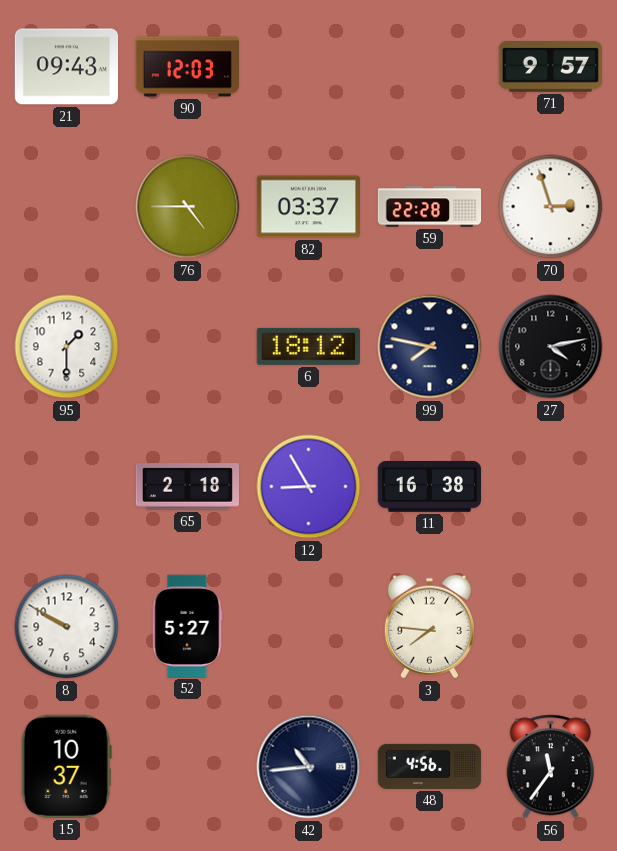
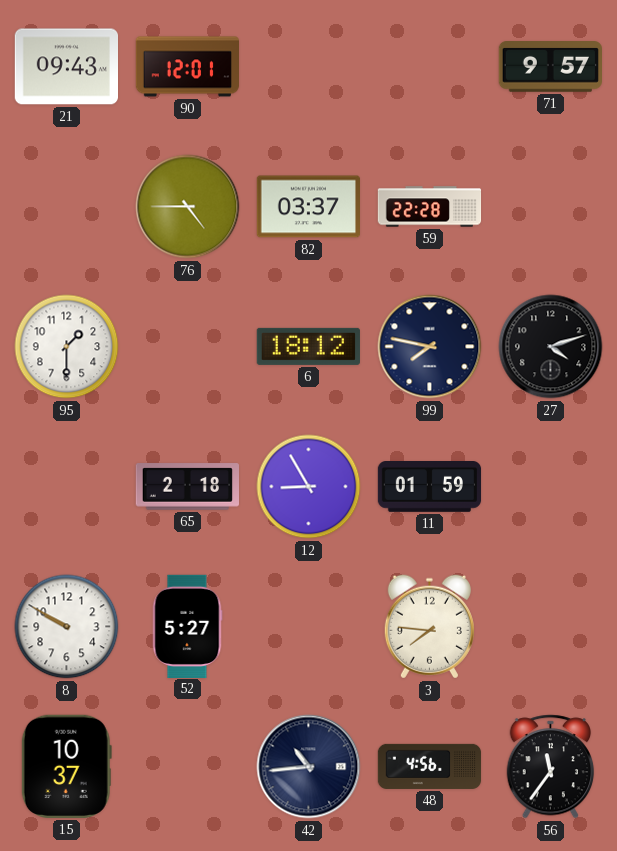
90: 12:03 -> 12:01 (187, 67)
70: 2:57 -> none (551, 207)
27: 4:13 -> 4:12 (551, 347)
11: 16:38 -> 01:59 (430, 487)
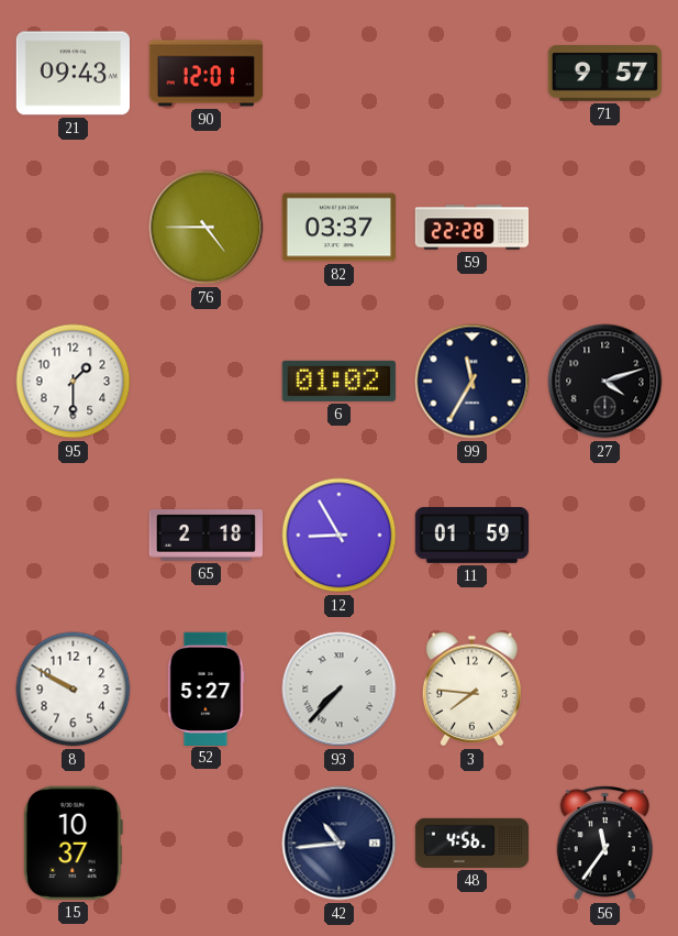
6: 18:12 -> 01:02 (338, 381)
99: 7:47 -> 11:35 (473, 382)
93: none -> 7:37 (340, 690)
